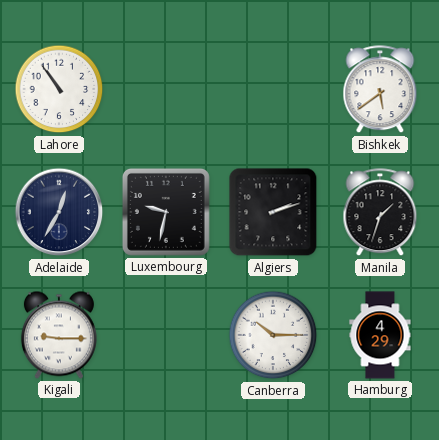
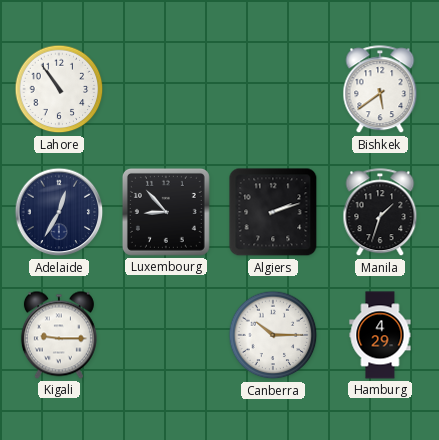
Luxembourg: 9:32 -> 8:53 (166, 212)
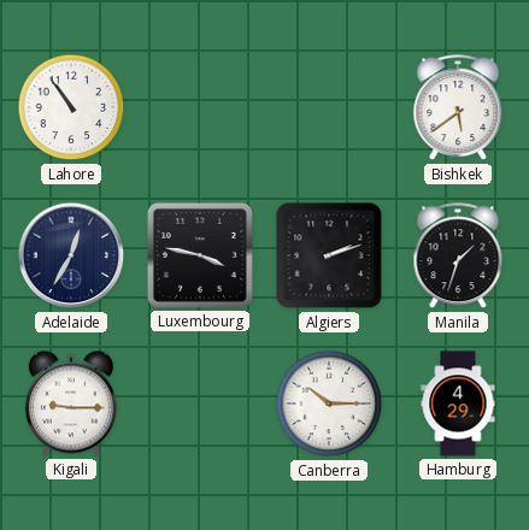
Luxembourg: 8:53 -> 3:47 (200, 255)
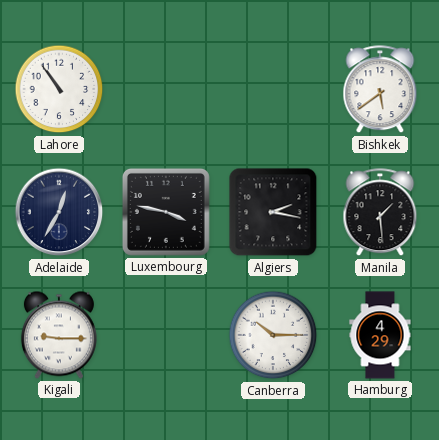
Algiers: 2:12 -> 2:17 (273, 212)
Manila: 1:33 -> 1:29 (380, 213)
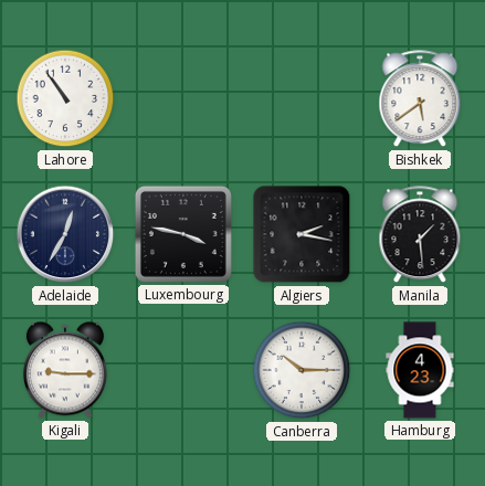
Hamburg: 4:29 -> 4:23 (420, 370)
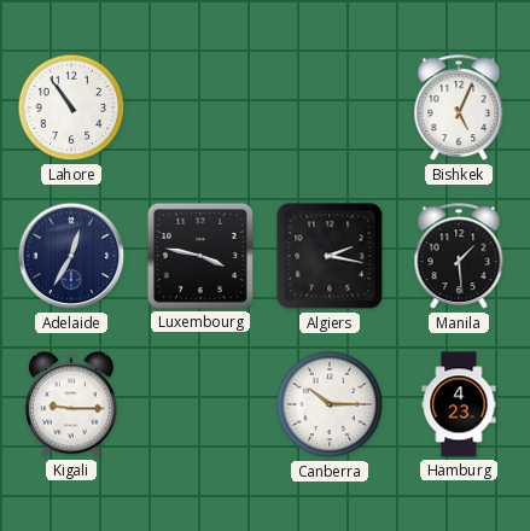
Bishkek: 5:39 -> 5:04 (459, 109)
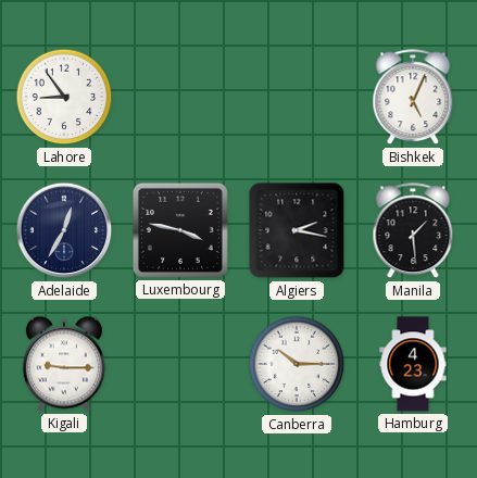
Lahore: 10:54 -> 8:54 (64, 97)
